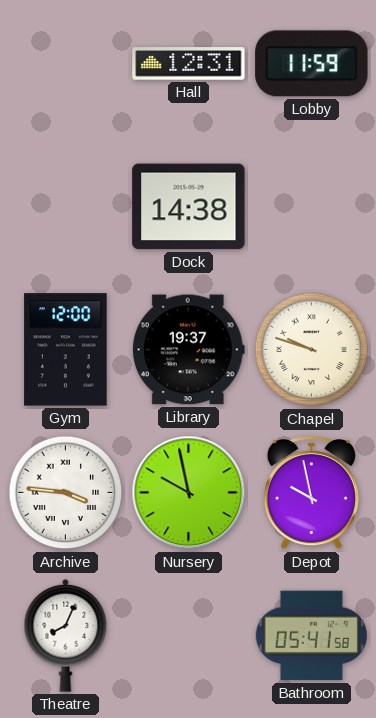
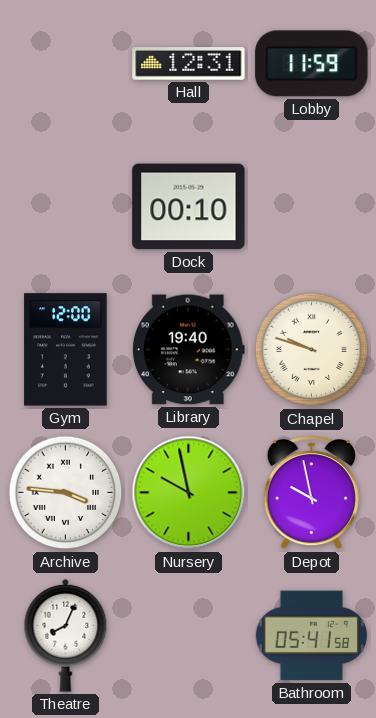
Dock: 14:38 -> 00:10 (189, 207)
Library: 19:37 -> 19:40 (188, 350)
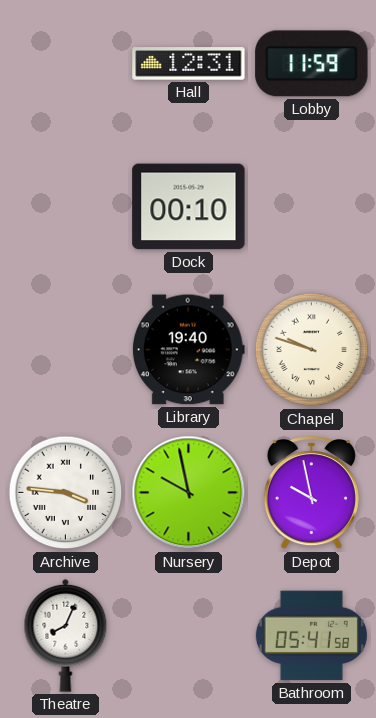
Gym: 12:00 -> none (66, 350)
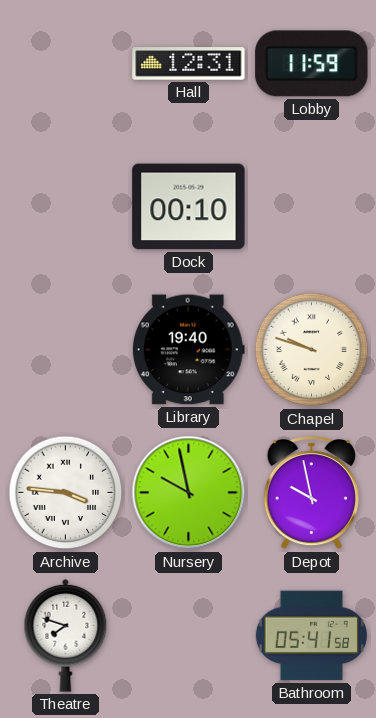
Theatre: 8:04 -> 7:48 (66, 635)
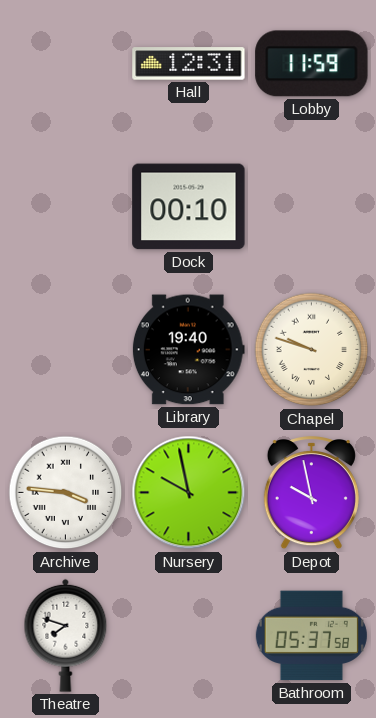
Bathroom: 05:41 -> 05:37 (311, 636)
